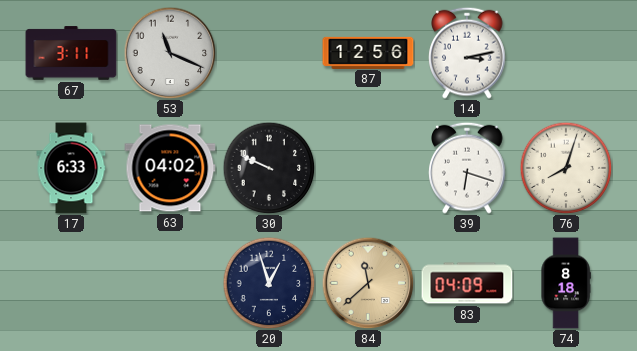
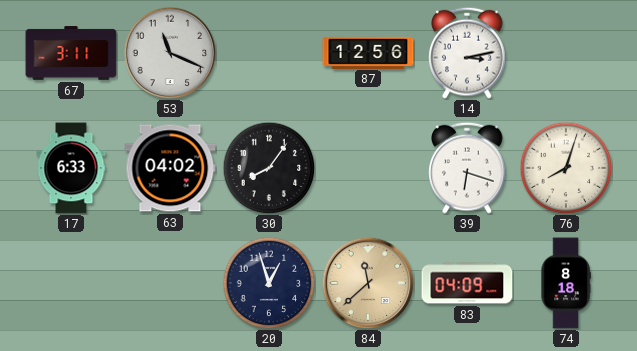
30: 9:49 -> 8:06 (269, 168)
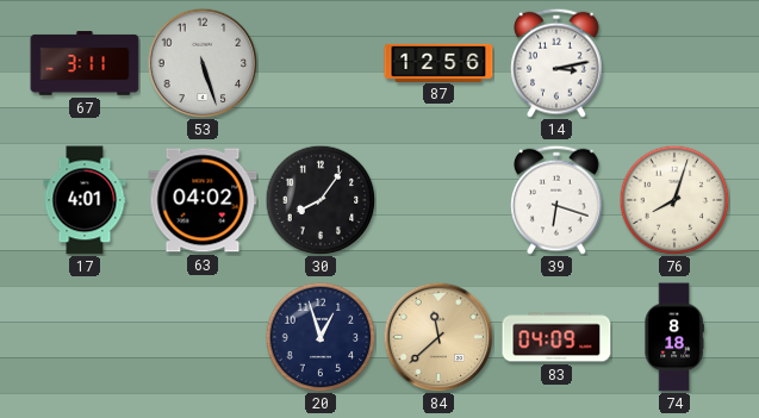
53: 11:19 -> 5:27 (203, 63)
17: 6:33 -> 4:01 (85, 200)
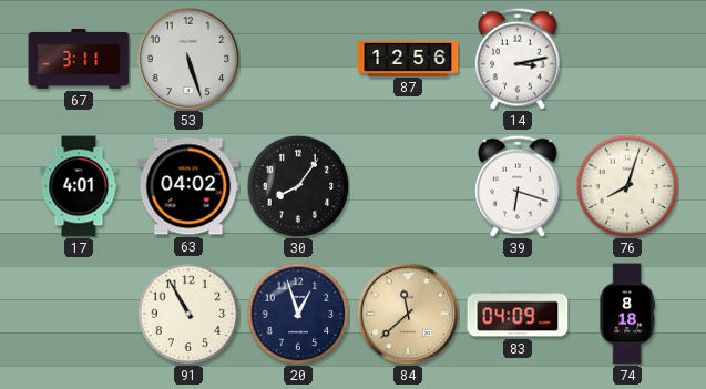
91: none -> 10:55 (188, 314)
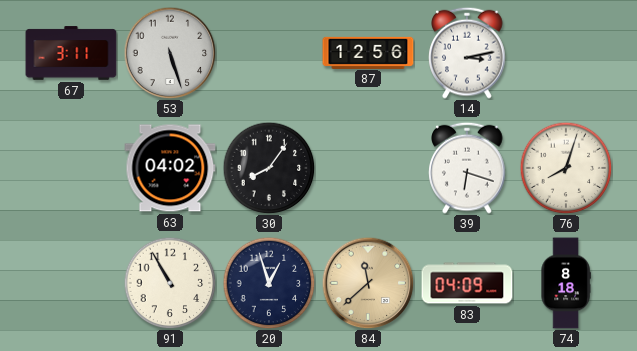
17: 4:01 -> none (79, 186)
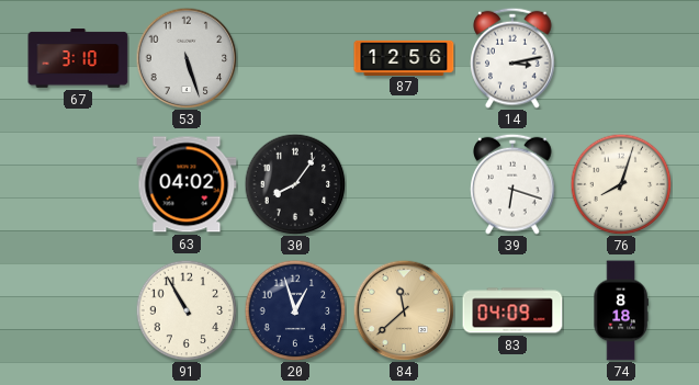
67: 3:11 -> 3:10 (78, 58)
